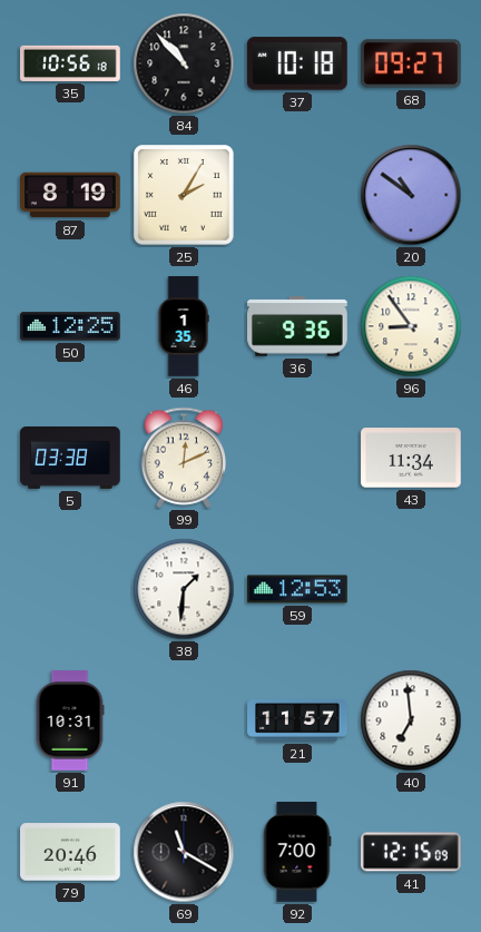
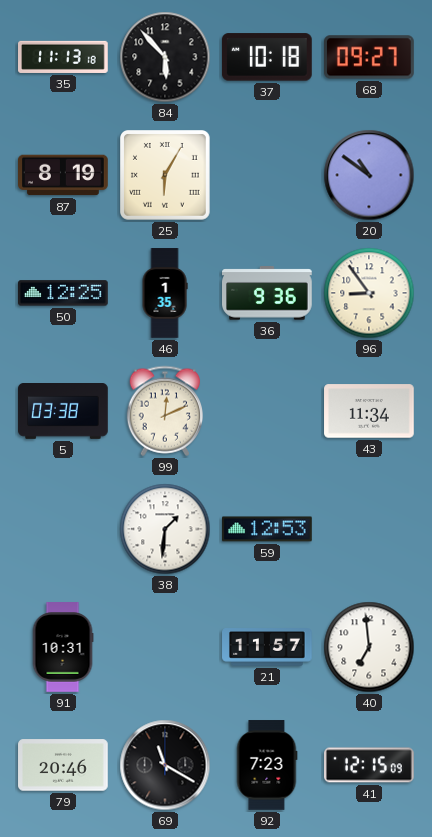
35: 10:56 -> 11:13 (63, 57)
84: 10:53 -> 5:53 (165, 57)
25: 2:05 -> 6:05 (166, 176)
92: 7:00 -> 7:23 (267, 765)
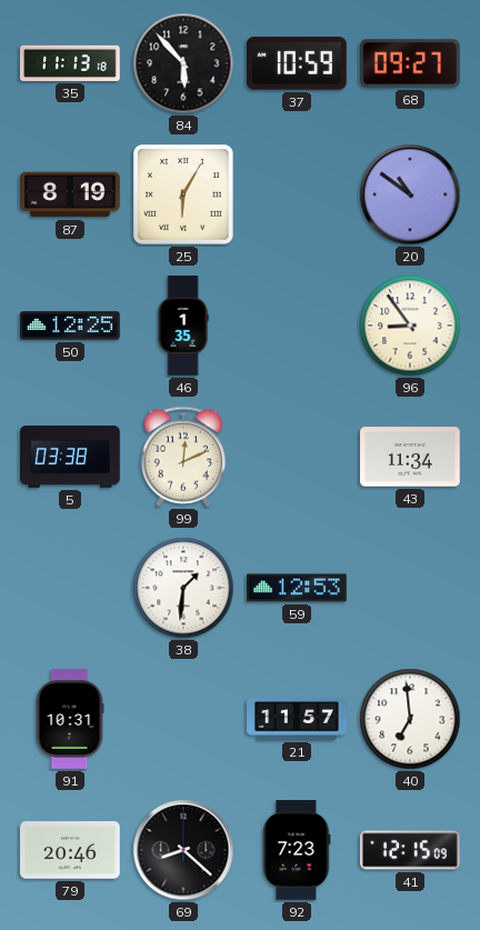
37: 10:18 -> 10:59 (297, 63)
36: 9:36 -> none (268, 293)
69: 11:20 -> 8:22 (183, 850)
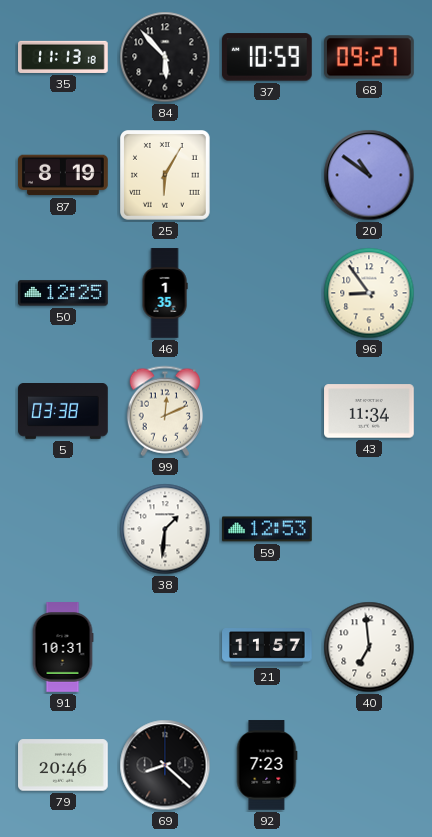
41: 12:15 -> none (410, 850)
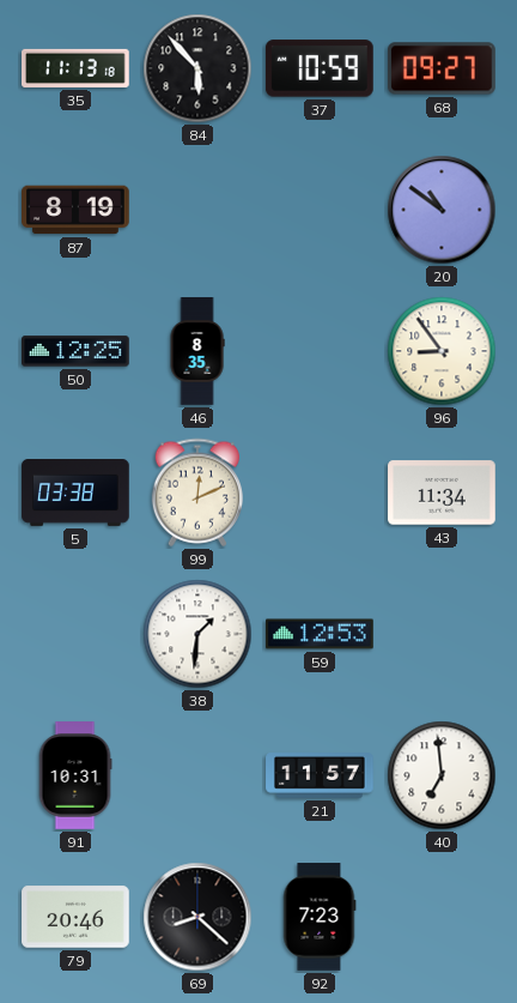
25: 6:05 -> none (166, 176)
46: 1:35 -> 8:35 (197, 351)
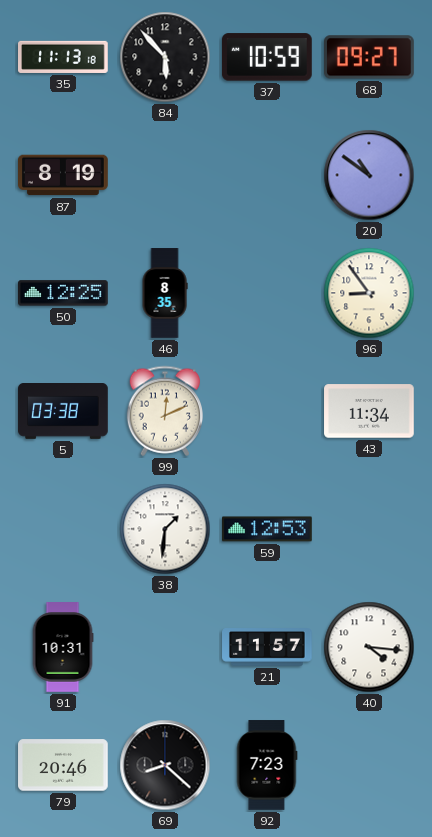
40: 6:59 -> 4:16 (369, 647)
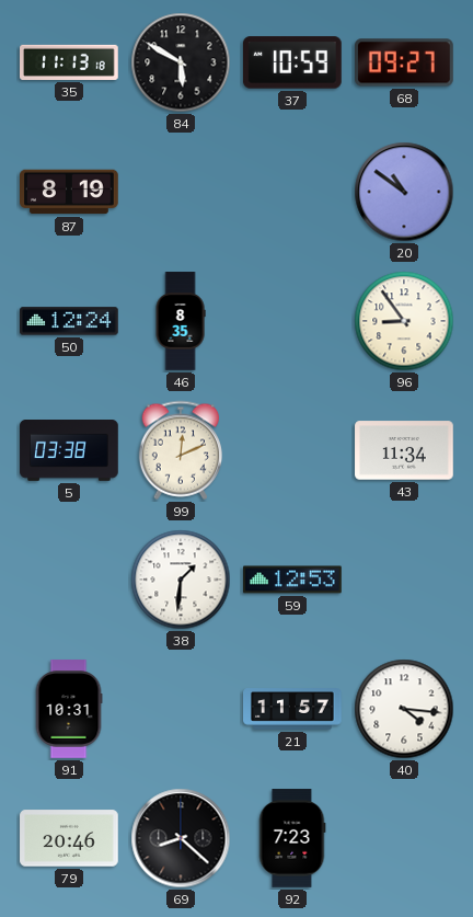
84: 5:53 -> 5:50 (181, 62)
50: 12:25 -> 12:24 (69, 321)
